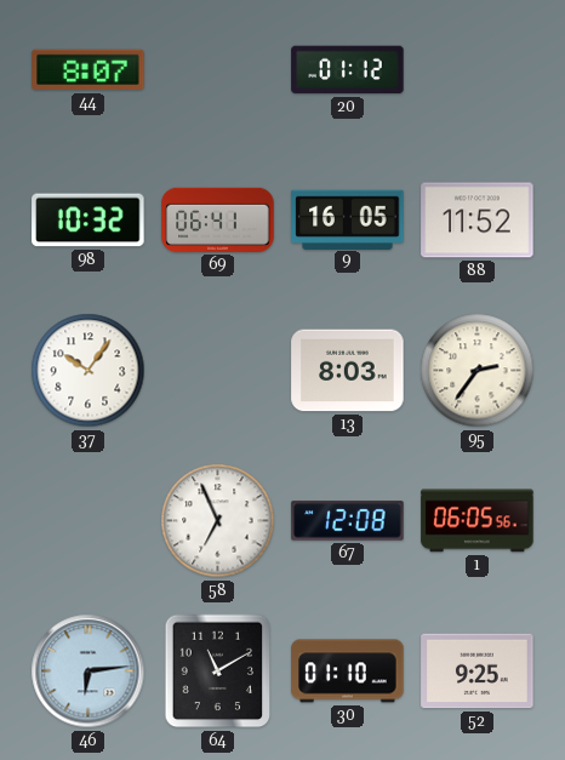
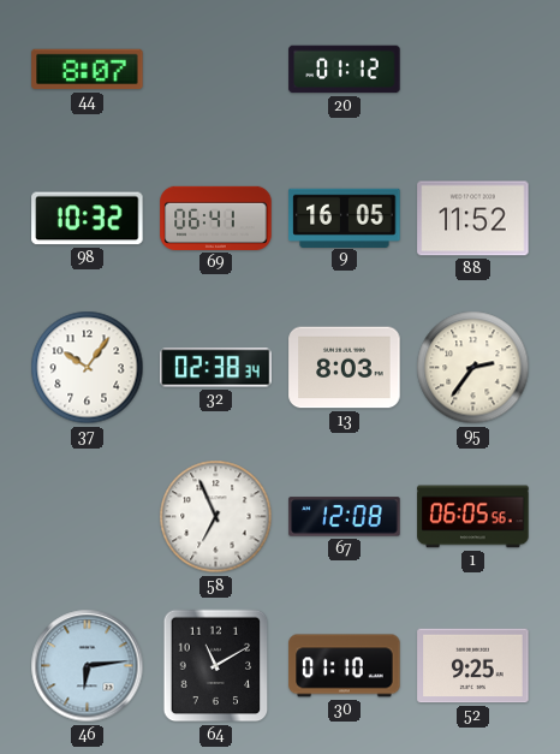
32: none -> 02:38 (216, 368)
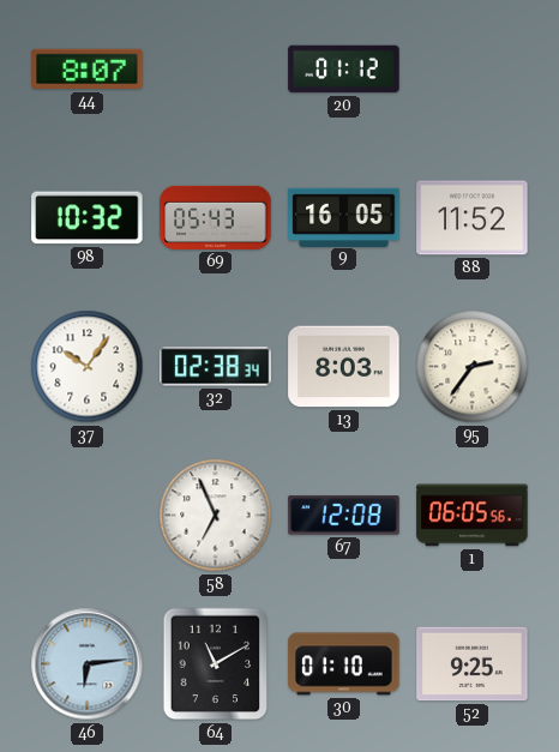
69: 06:41 -> 05:43 (216, 217)
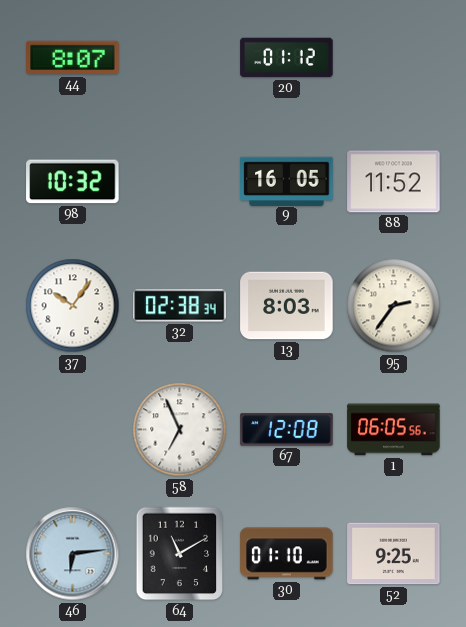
69: 05:43 -> none (216, 217)
